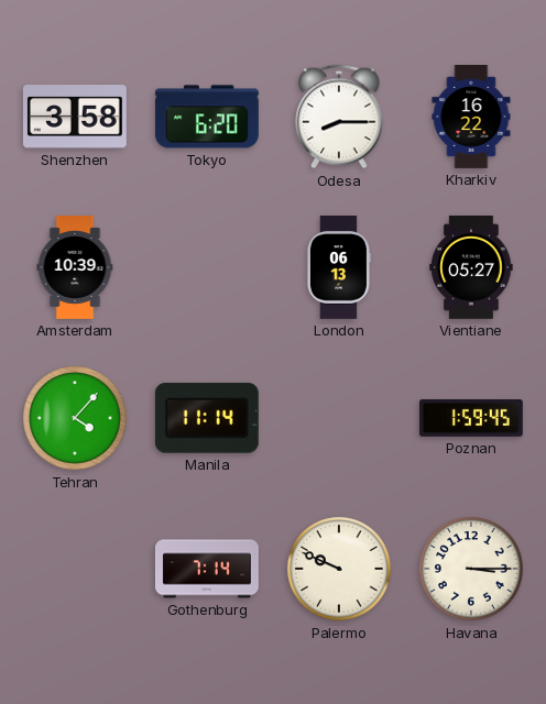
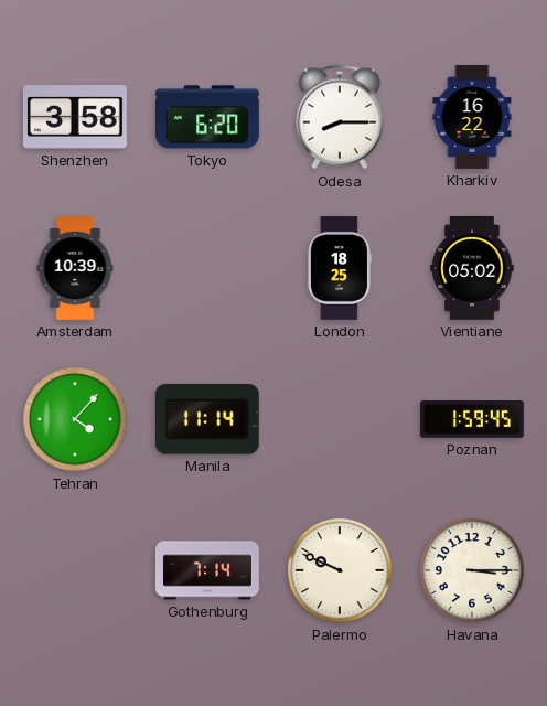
London: 06:13 -> 18:25 (339, 269)
Vientiane: 05:27 -> 05:02 (472, 268)
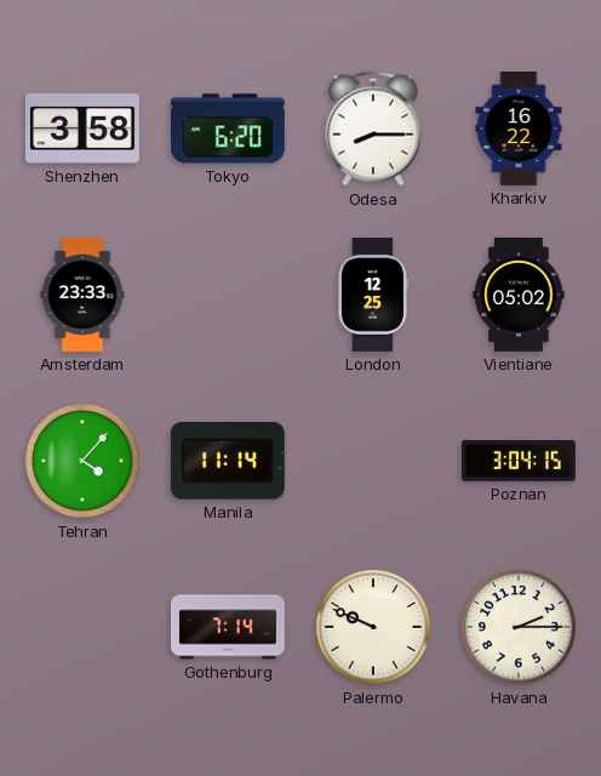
Amsterdam: 10:39 -> 23:33 (82, 296)
London: 18:25 -> 12:25 (372, 296)
Poznan: 1:59 -> 3:04 (519, 462)
Havana: 3:15 -> 2:15 (519, 627)
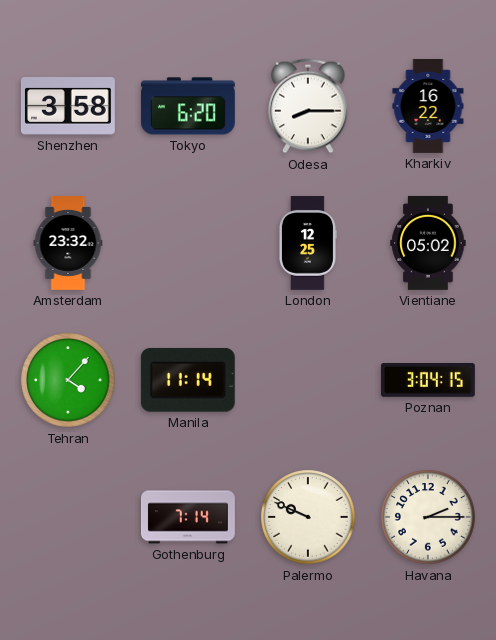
Amsterdam: 23:33 -> 23:32 (68, 244)
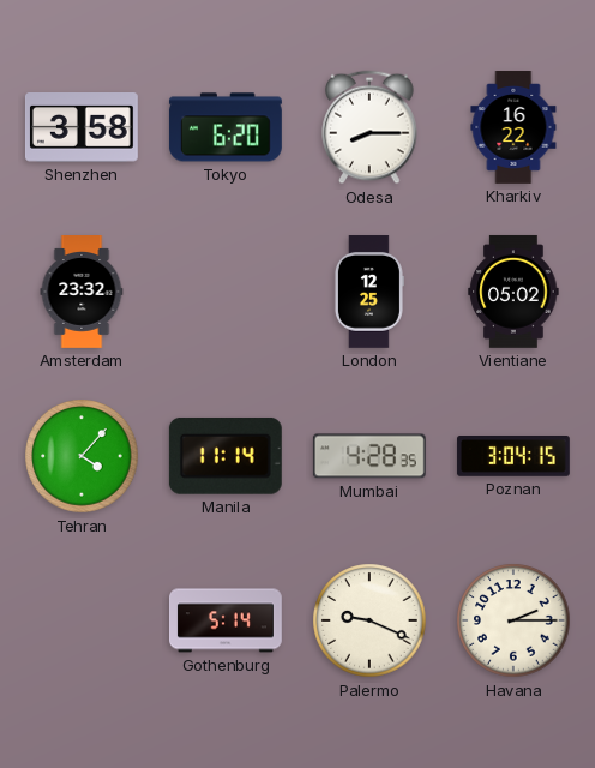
Mumbai: none -> 4:28 (369, 456)
Gothenburg: 7:14 -> 5:14 (227, 620)
Palermo: 9:49 -> 9:19 (369, 620)
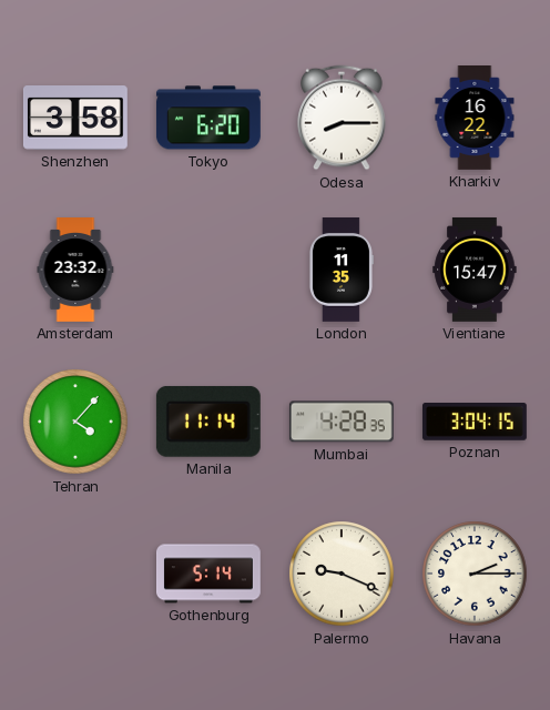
London: 12:25 -> 11:35 (340, 271)
Vientiane: 05:02 -> 15:47 (475, 270)
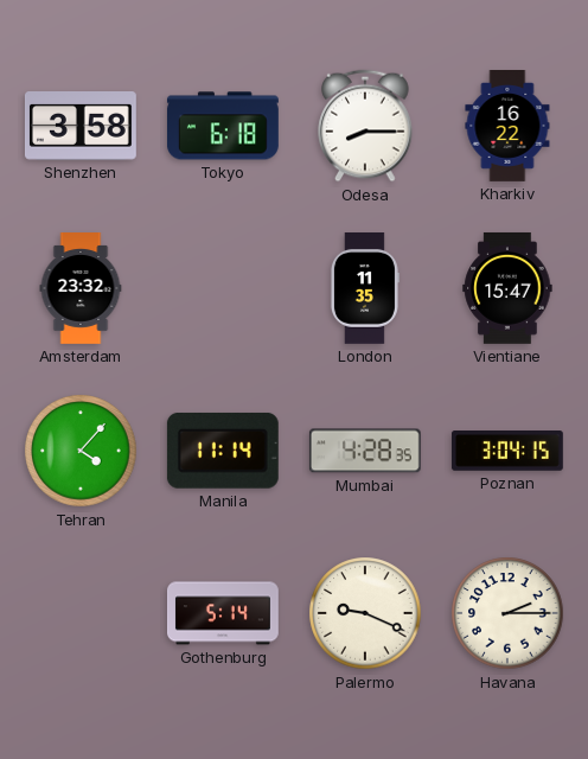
Tokyo: 6:20 -> 6:18 (223, 126)
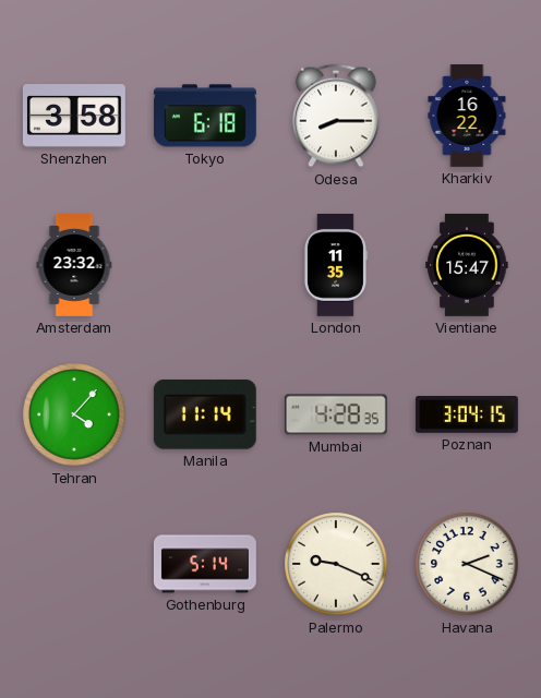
Havana: 2:15 -> 2:19 (467, 564)
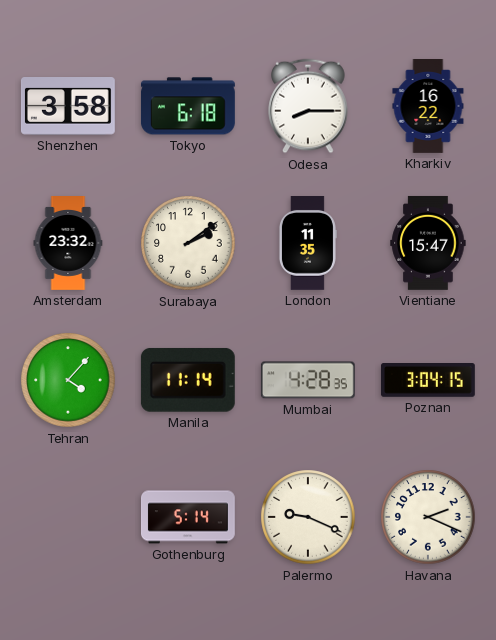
Surabaya: none -> 2:09 (188, 243)
